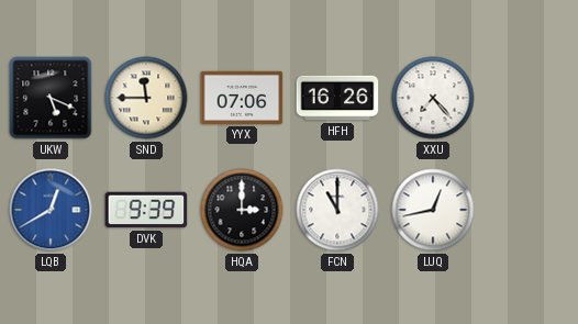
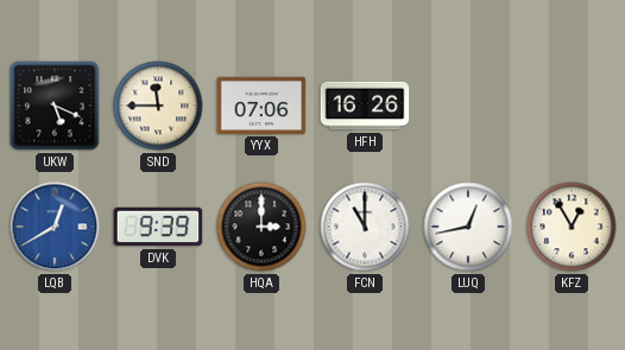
XXU: 7:23 -> none (433, 98)
KFZ: none -> 12:55 (572, 227)
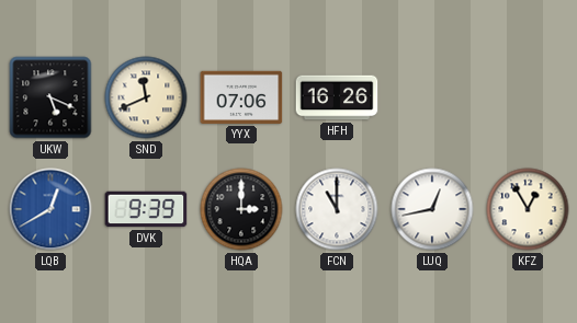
SND: 11:45 -> 11:41 (146, 97)
